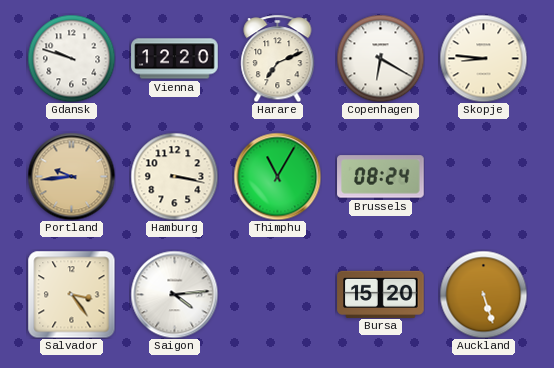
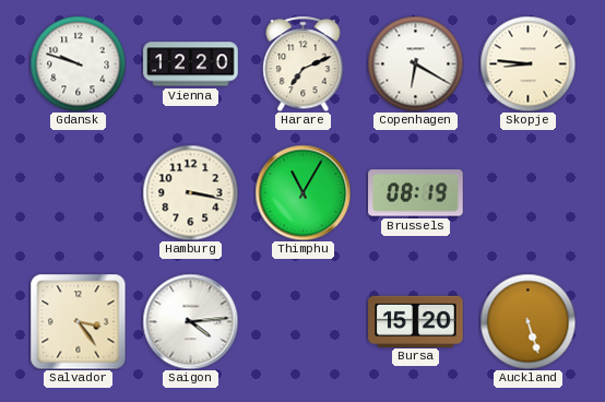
Portland: 9:44 -> none (71, 176)
Brussels: 08:24 -> 08:19 (416, 193)
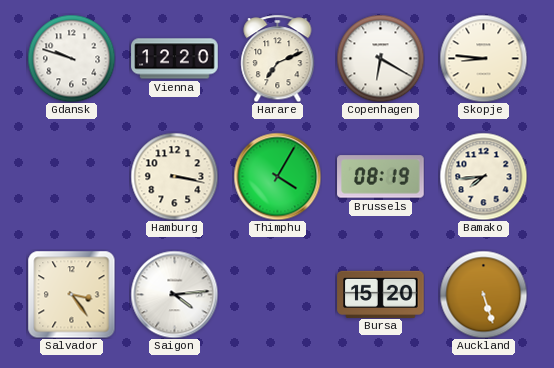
Thimphu: 11:05 -> 4:05 (277, 176)
Bamako: none -> 7:44 (483, 176)
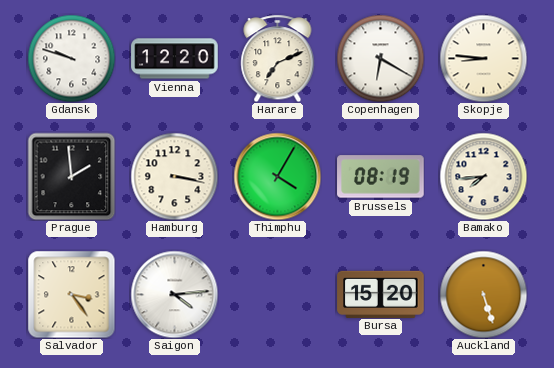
Prague: none -> 1:59 (71, 176)
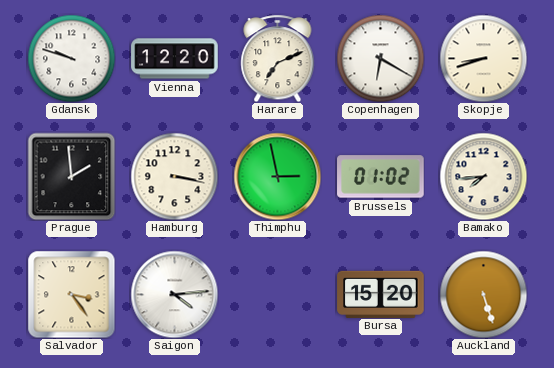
Skopje: 8:46 -> 8:42 (483, 58)
Thimphu: 4:05 -> 2:58 (277, 176)
Brussels: 08:19 -> 01:02 (381, 177)
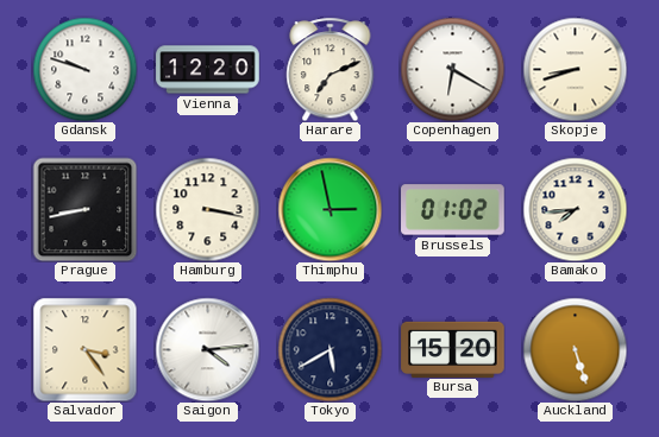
Prague: 1:59 -> 8:43 (84, 209)
Tokyo: none -> 5:40 (329, 349)
